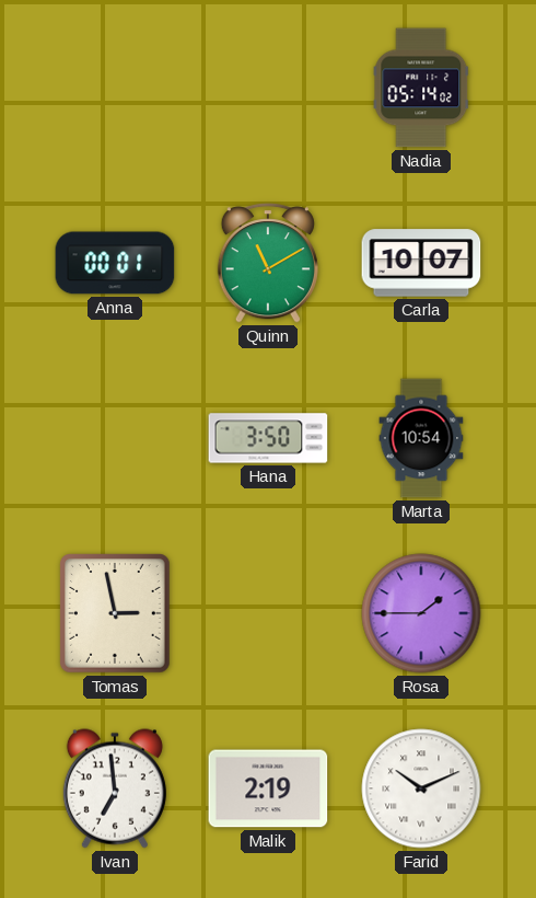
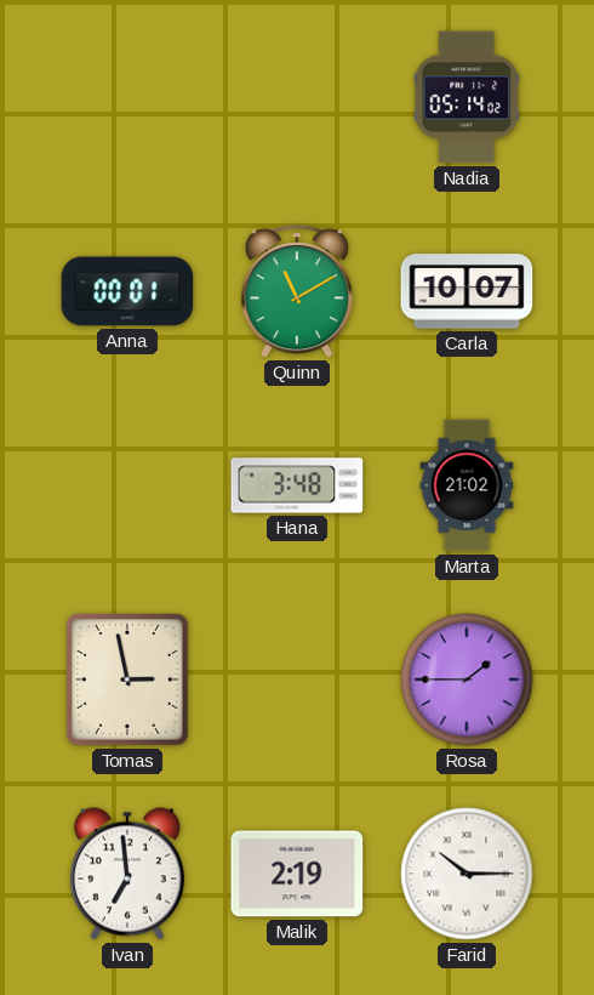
Hana: 3:50 -> 3:48 (297, 485)
Marta: 10:54 -> 21:02 (467, 485)
Farid: 10:11 -> 10:15 (467, 874)
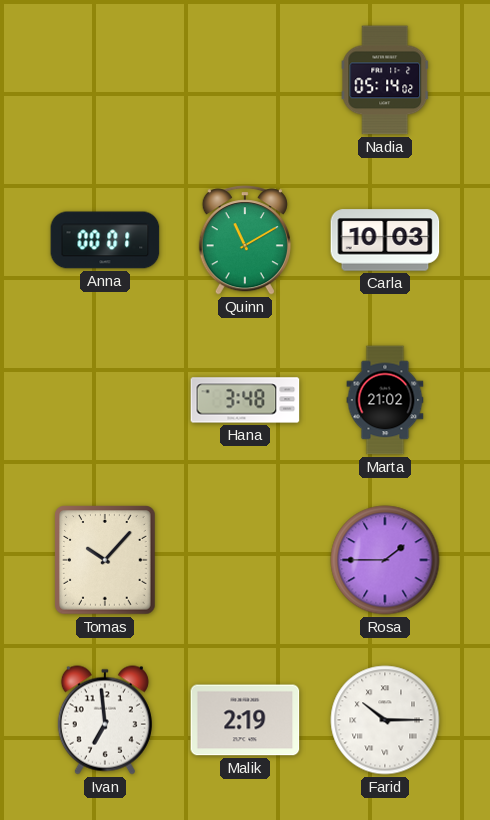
Carla: 10:07 -> 10:03 (385, 240)
Tomas: 2:58 -> 10:07 (105, 560)
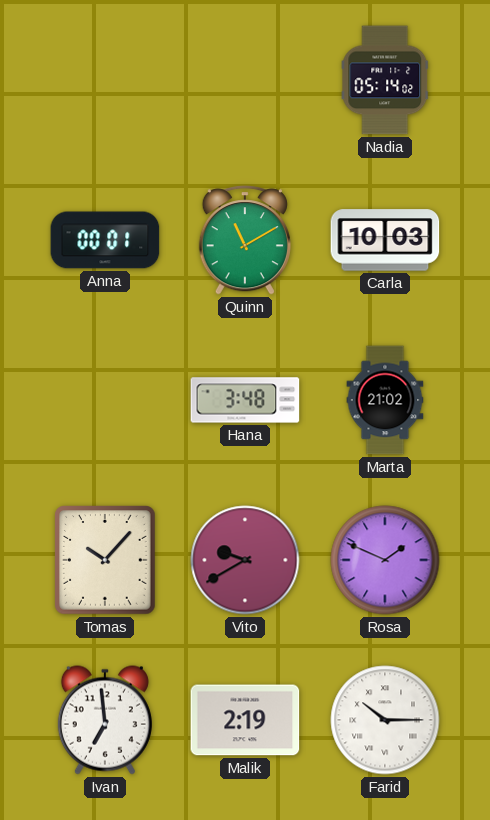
Vito: none -> 9:40 (245, 560)
Rosa: 1:45 -> 1:49 (385, 560)
